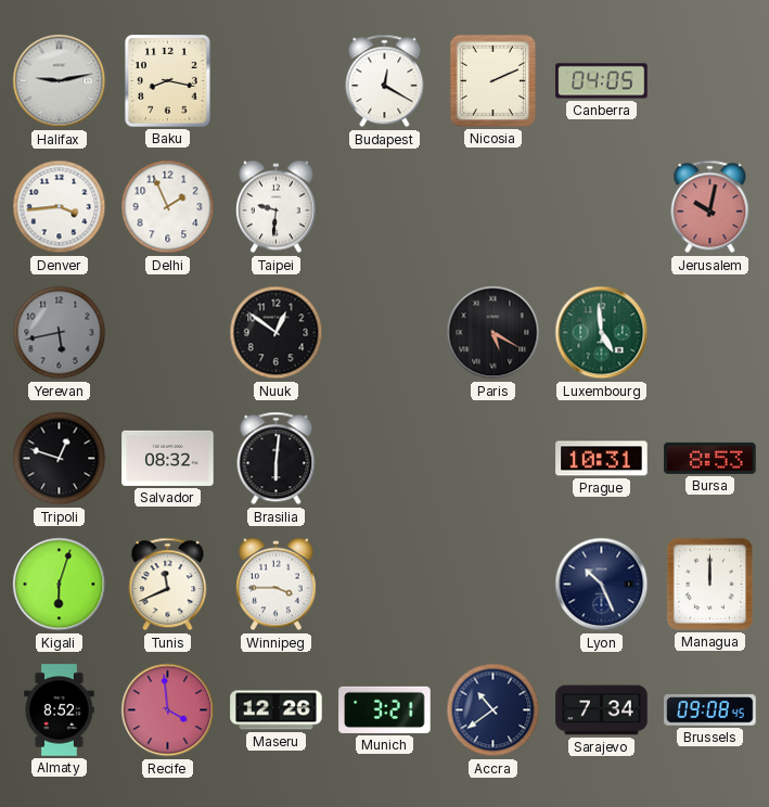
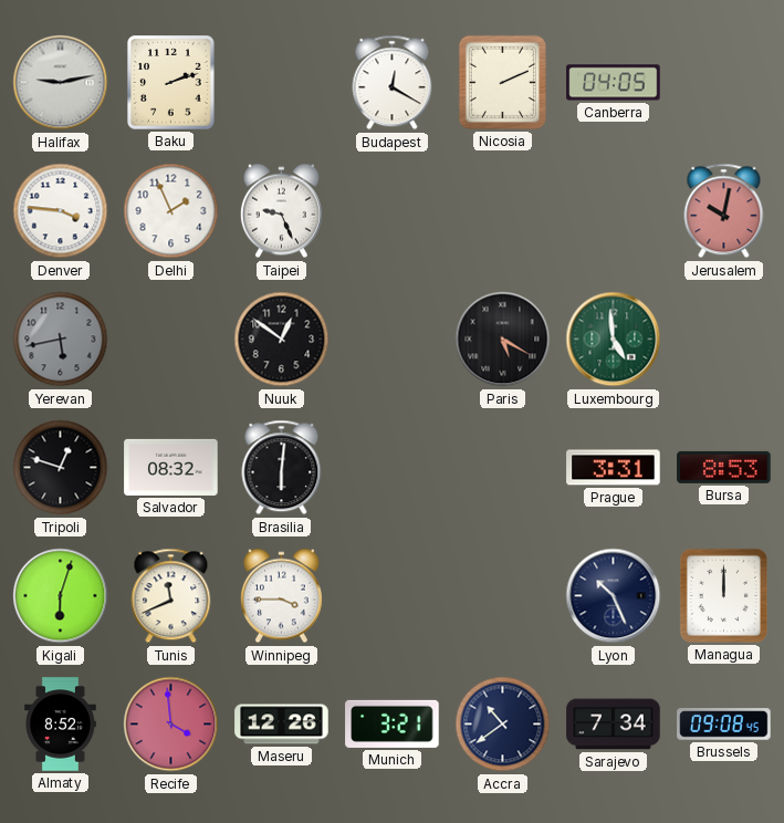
Baku: 8:17 -> 2:12 (171, 83)
Denver: 3:44 -> 3:46 (61, 211)
Taipei: 9:31 -> 9:26 (281, 211)
Prague: 10:31 -> 3:31 (614, 468)
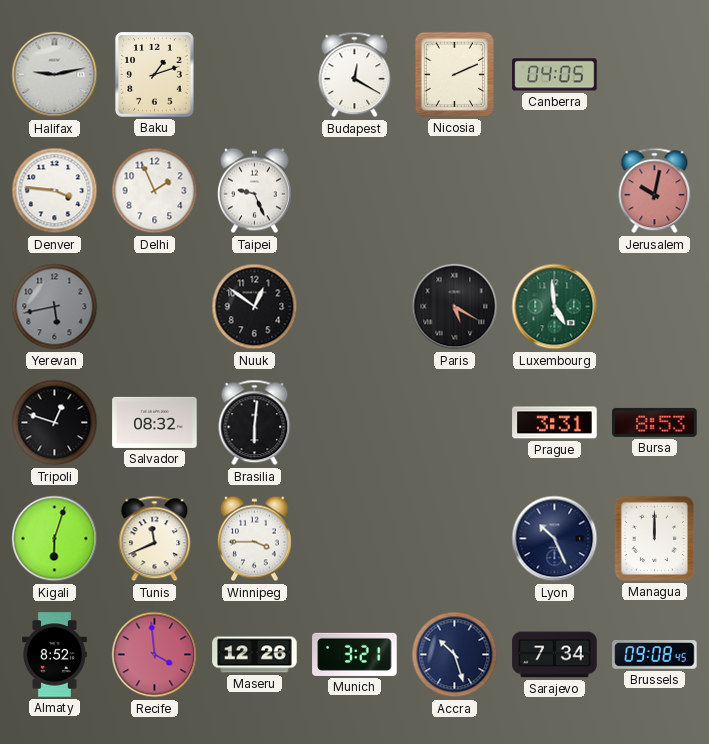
Baku: 2:12 -> 1:12 (155, 75)
Accra: 10:39 -> 10:27 (455, 655)
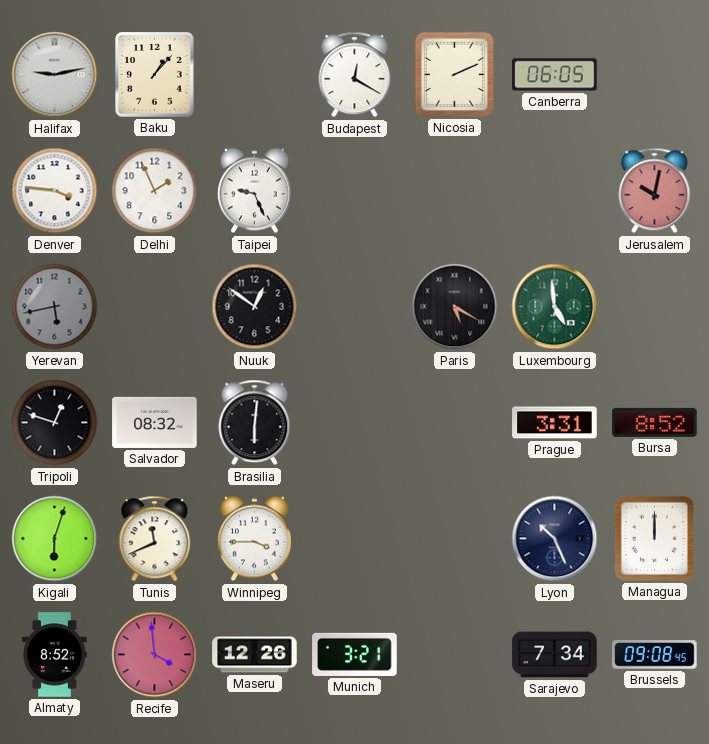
Baku: 1:12 -> 1:07 (155, 75)
Canberra: 04:05 -> 06:05 (555, 75)
Bursa: 8:53 -> 8:52 (655, 422)
Accra: 10:27 -> none (455, 655)
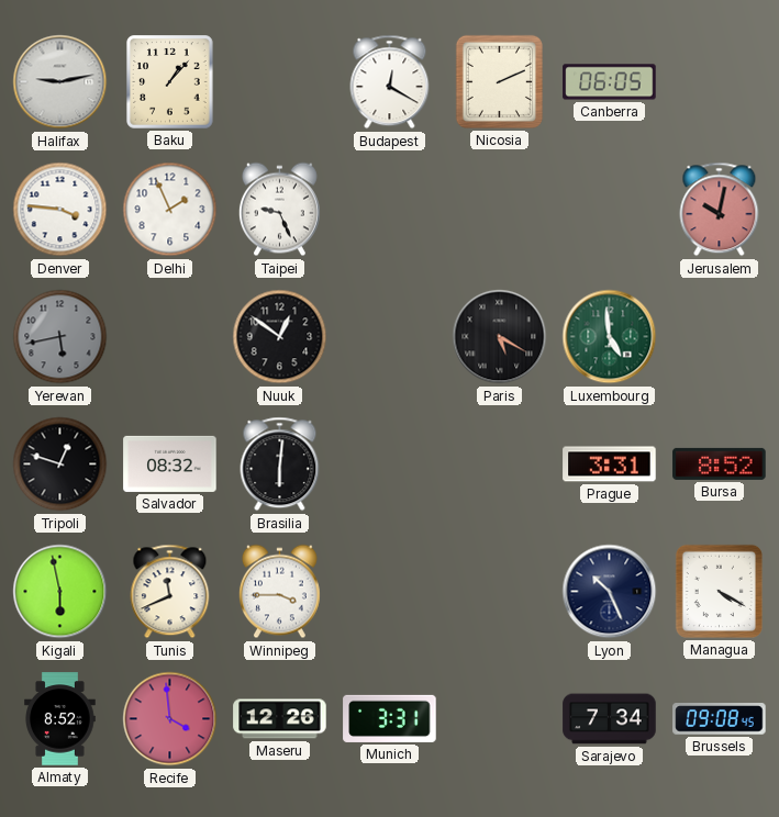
Kigali: 6:03 -> 5:58 (60, 592)
Managua: 12:00 -> 4:20 (719, 591)
Munich: 3:21 -> 3:31 (390, 718)
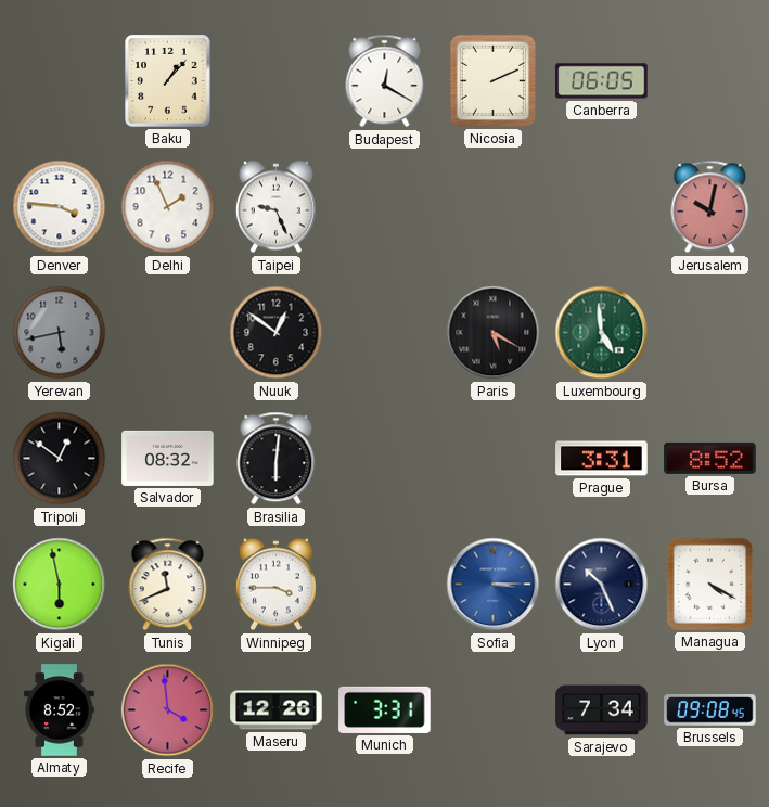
Halifax: 9:13 -> none (60, 82)
Tripoli: 12:48 -> 12:51 (60, 459)
Sofia: none -> 3:15 (494, 585)
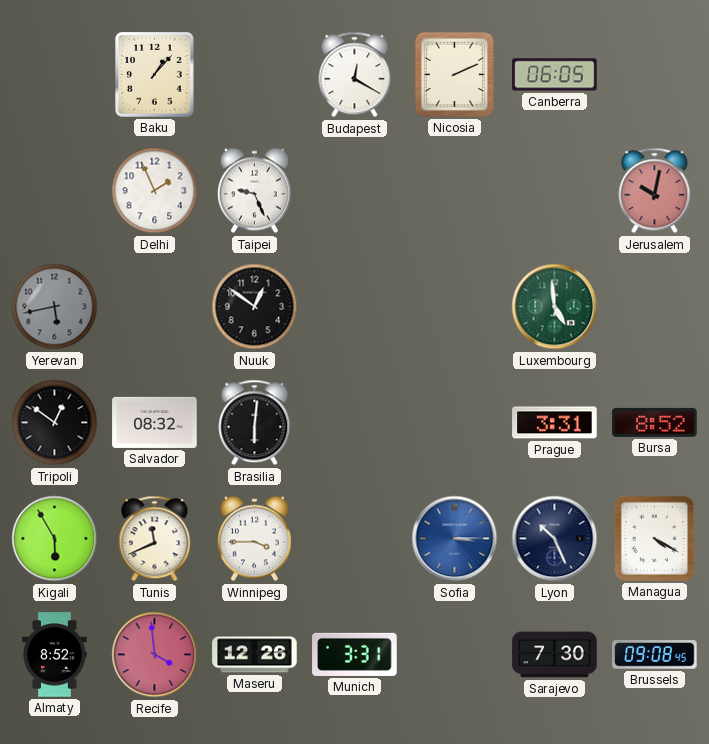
Denver: 3:46 -> none (60, 207)
Paris: 5:20 -> none (494, 333)
Kigali: 5:58 -> 5:55 (55, 539)
Sarajevo: 7:34 -> 7:30 (555, 655)
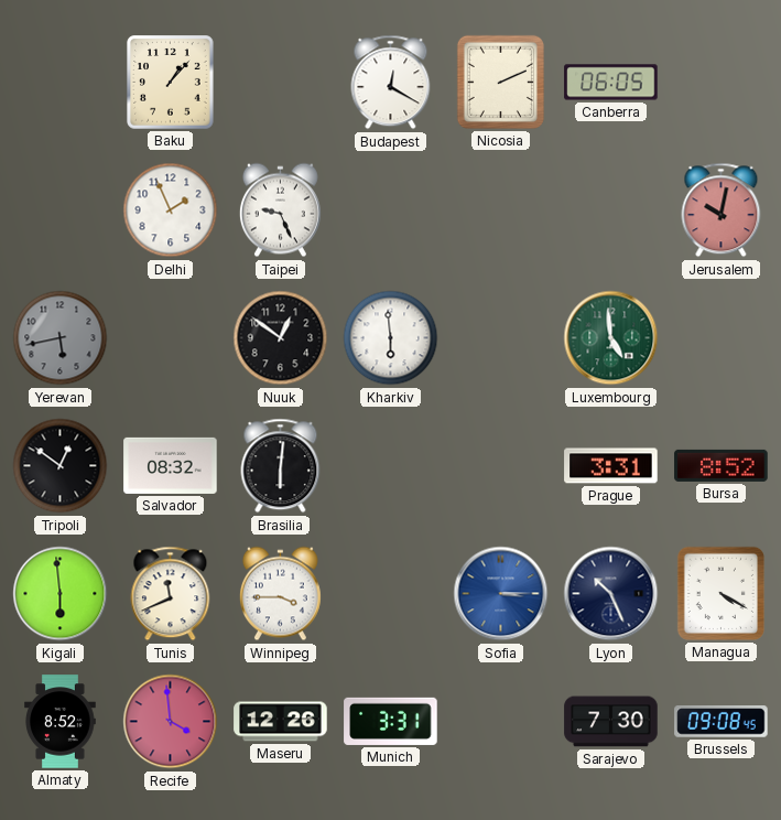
Kharkiv: none -> 5:59 (391, 338)
Kigali: 5:55 -> 5:59 (61, 594)
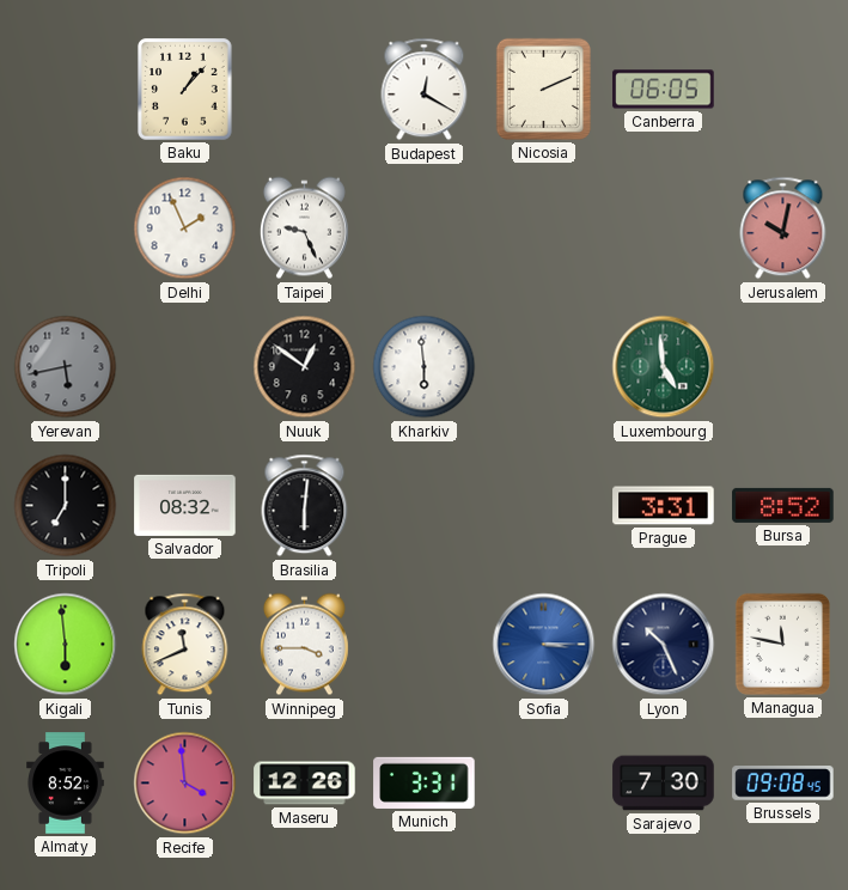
Tripoli: 12:51 -> 7:00 (66, 506)
Managua: 4:20 -> 11:47 (782, 644)
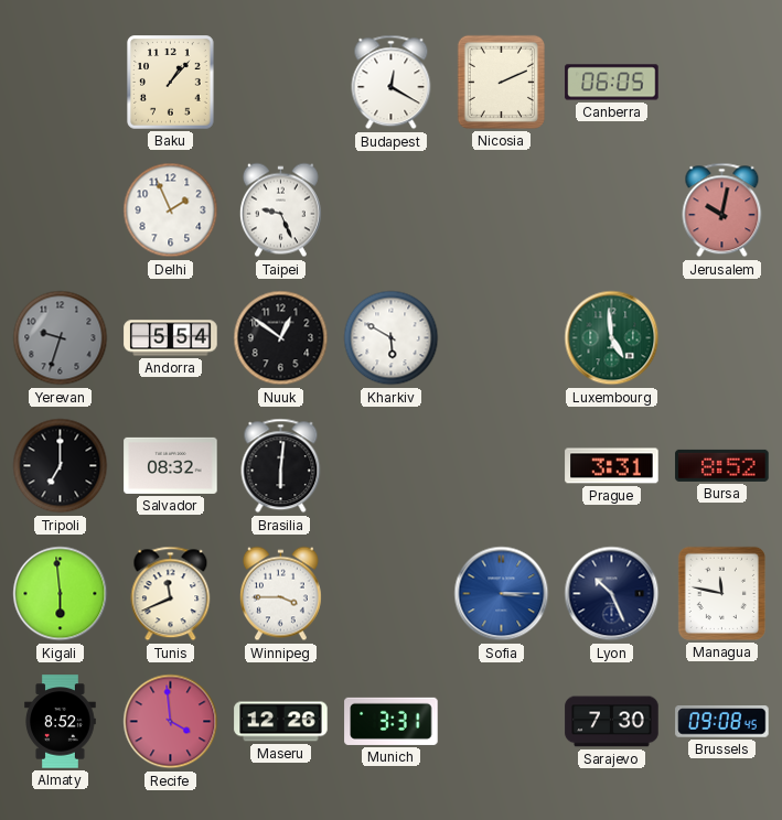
Yerevan: 5:43 -> 9:33 (61, 338)
Andorra: none -> 5:54 (171, 338)
Kharkiv: 5:59 -> 5:50 (392, 338)
